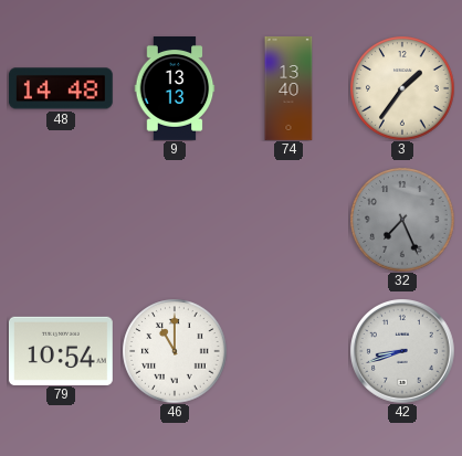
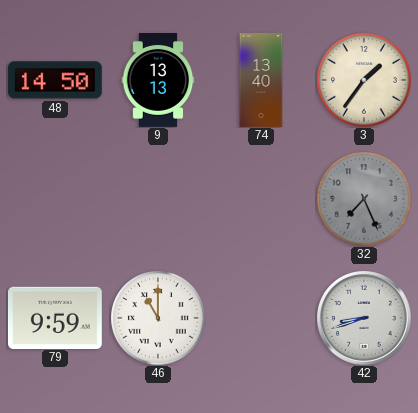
48: 14:48 -> 14:50 (55, 80)
79: 10:54 -> 9:59 (55, 317)
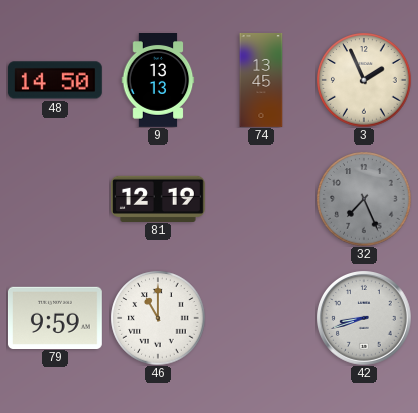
74: 13:40 -> 13:45 (261, 81)
3: 1:36 -> 1:56 (364, 80)
81: none -> 12:19 (159, 198)
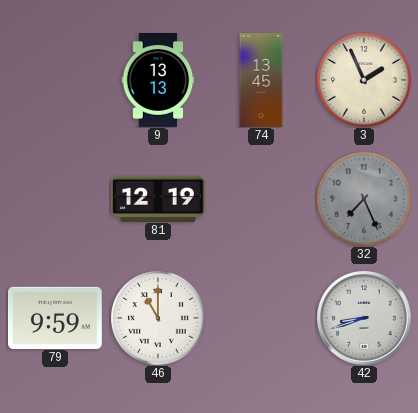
48: 14:50 -> none (55, 80)
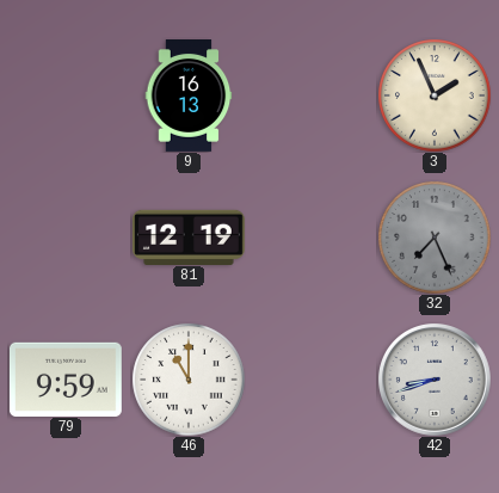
9: 13:13 -> 16:13 (189, 97)
74: 13:45 -> none (261, 81)
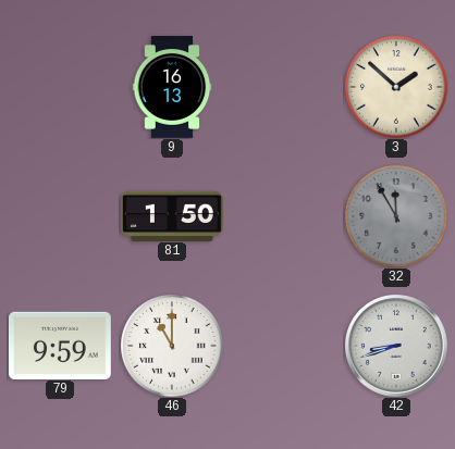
3: 1:56 -> 1:52 (396, 87)
81: 12:19 -> 1:50 (173, 215)
32: 7:26 -> 11:55 (396, 216)
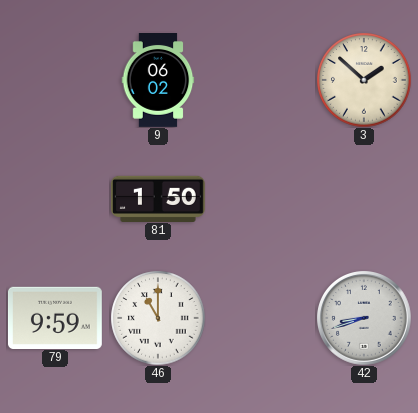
9: 16:13 -> 06:02 (158, 81)
32: 11:55 -> none (396, 216)
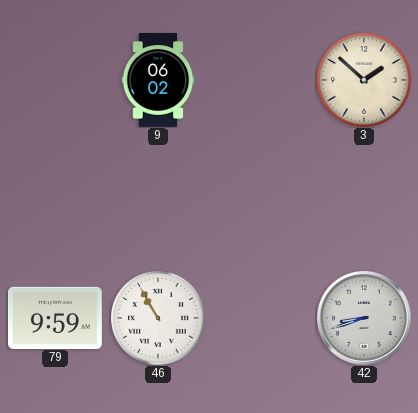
81: 1:50 -> none (159, 198)
46: 11:00 -> 10:55 (158, 318)
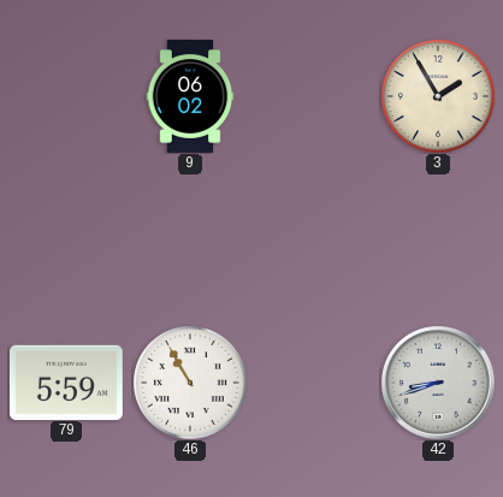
3: 1:52 -> 1:55 (438, 96)
79: 9:59 -> 5:59 (66, 381)
